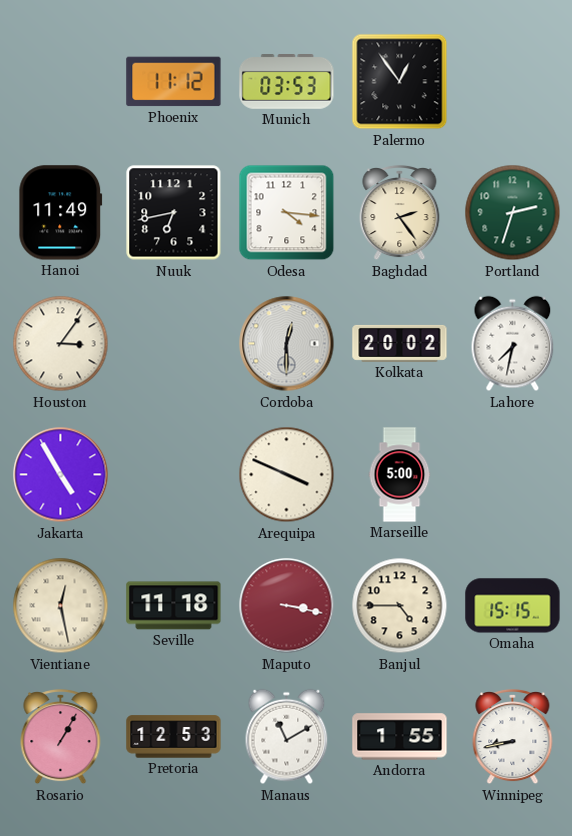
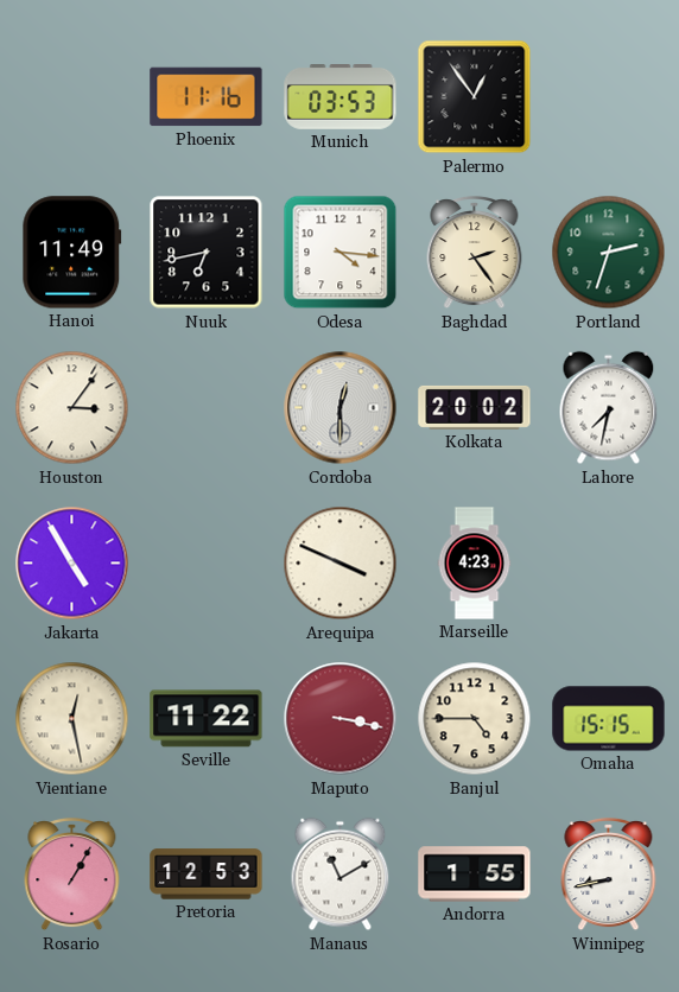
Phoenix: 11:12 -> 11:16 (207, 97)
Marseille: 5:00 -> 4:23 (475, 564)
Seville: 11:18 -> 11:22 (207, 719)
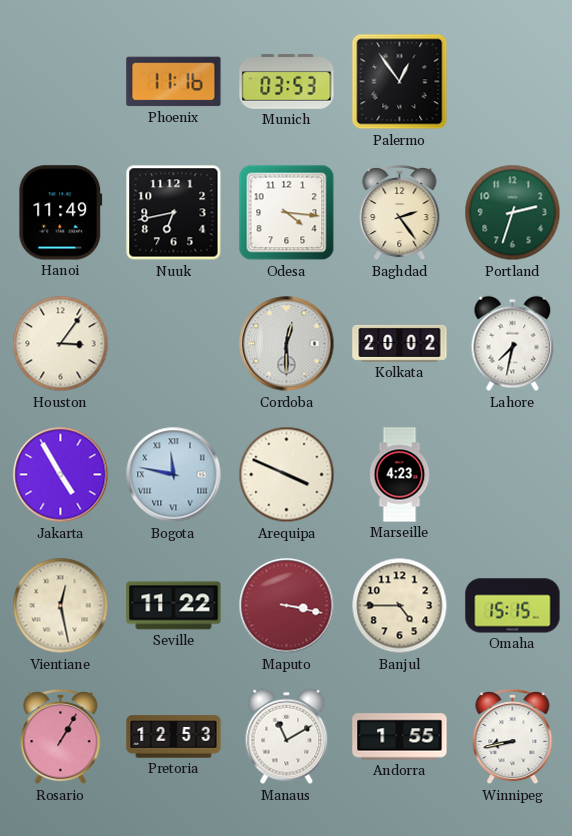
Bogota: none -> 11:47 (174, 475)
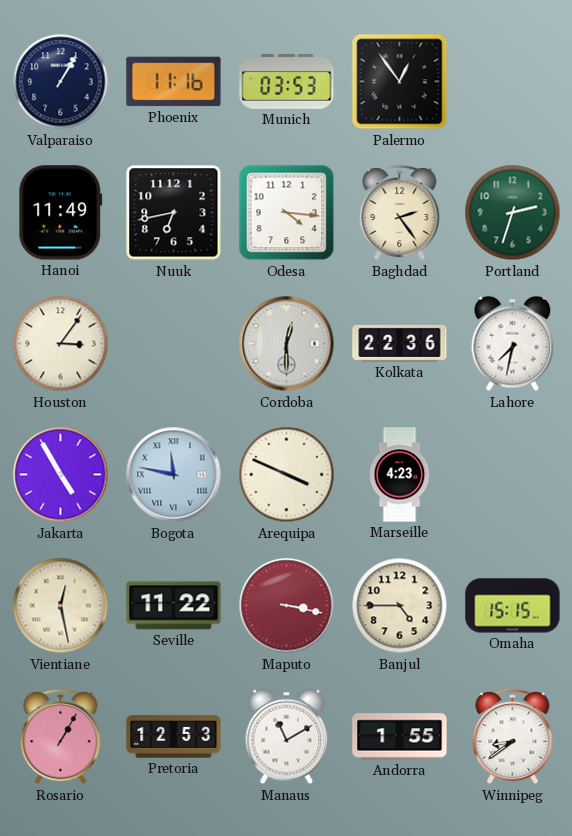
Valparaiso: none -> 1:05 (61, 82)
Kolkata: 20:02 -> 22:36 (400, 343)
Winnipeg: 8:43 -> 8:39 (513, 737)
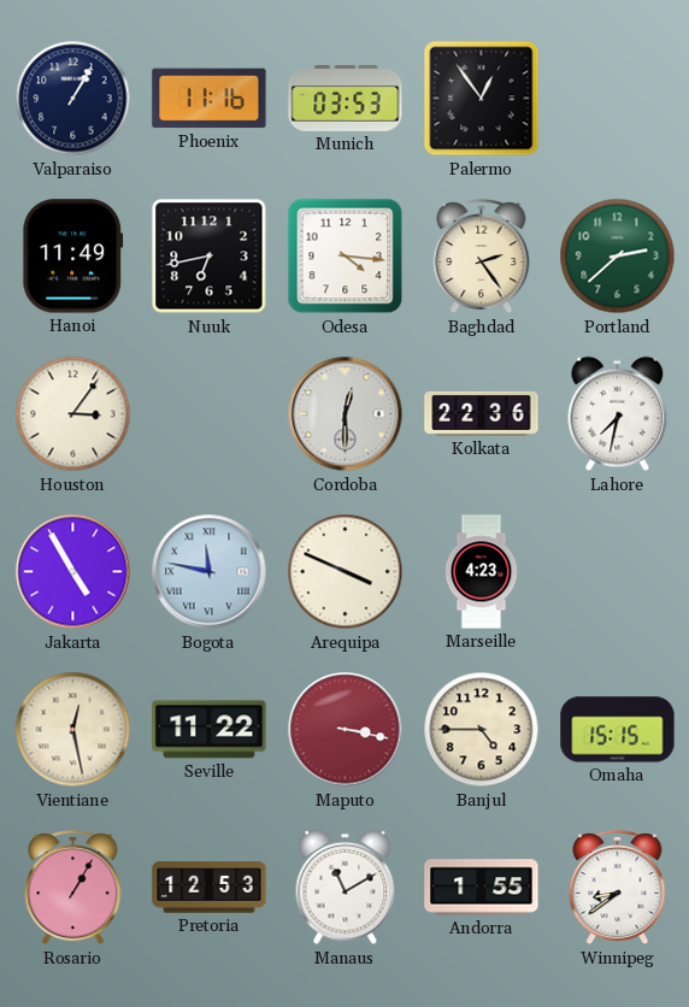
Portland: 2:33 -> 2:38 (618, 257)
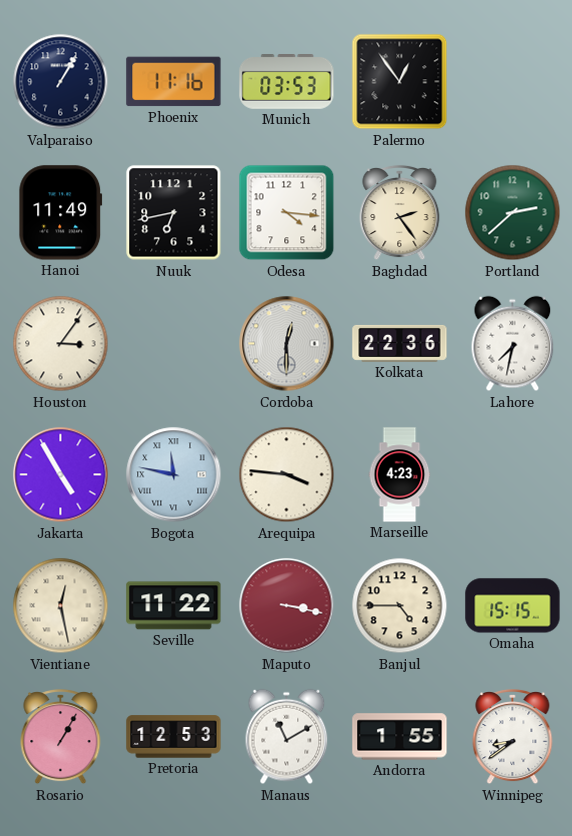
Arequipa: 3:49 -> 3:46 (287, 475)
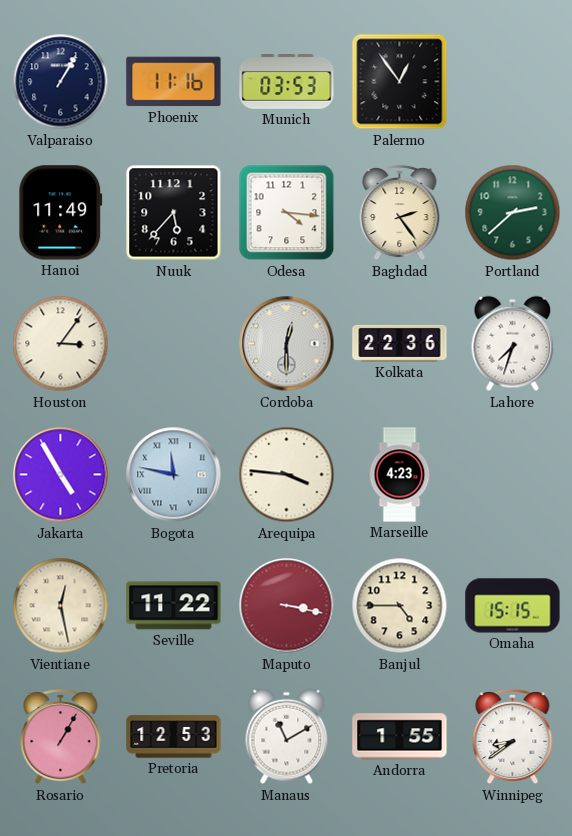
Nuuk: 6:43 -> 5:37 (174, 213)
Lahore: 7:32 -> 7:33 (513, 344)
